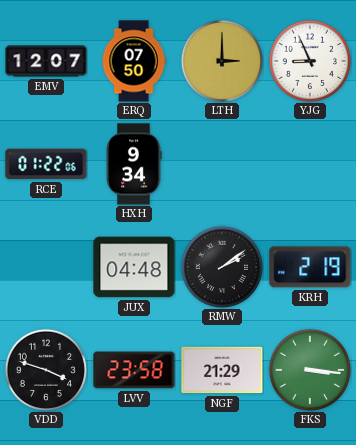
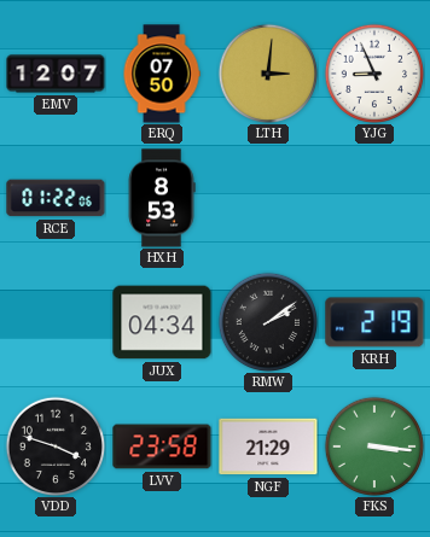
LTH: 3:00 -> 3:01 (267, 72)
HXH: 9:34 -> 8:53 (162, 198)
JUX: 04:48 -> 04:34 (162, 322)
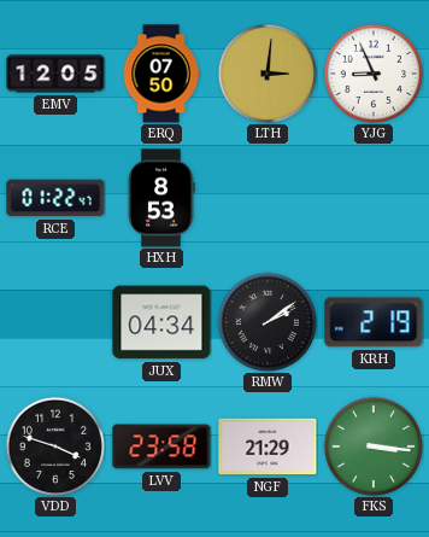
EMV: 12:07 -> 12:05 (55, 74)
RCE: 01:22:06 -> 01:22:47 (55, 198)
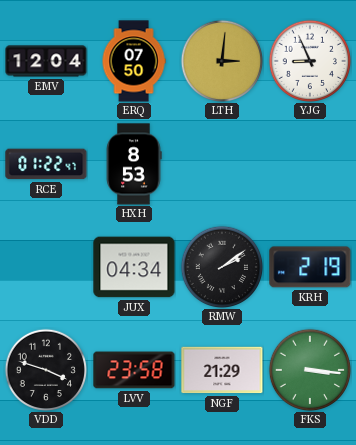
EMV: 12:05 -> 12:04 (46, 61)
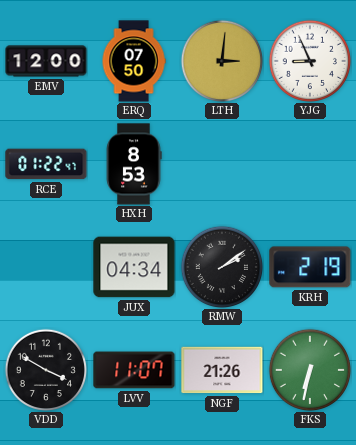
EMV: 12:04 -> 12:00 (46, 61)
VDD: 3:48 -> 3:50 (45, 369)
LVV: 23:58 -> 11:07 (134, 370)
NGF: 21:29 -> 21:26 (222, 370)
FKS: 3:16 -> 6:32 (309, 369)
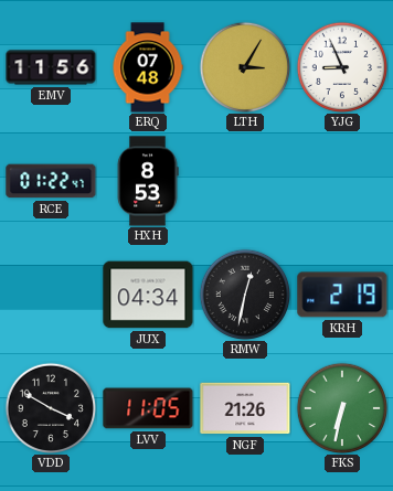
EMV: 12:00 -> 11:56 (51, 67)
ERQ: 07:50 -> 07:48 (148, 67)
LTH: 3:01 -> 3:05 (244, 66)
RMW: 2:09 -> 12:32 (244, 293)
LVV: 11:07 -> 11:05 (148, 408)
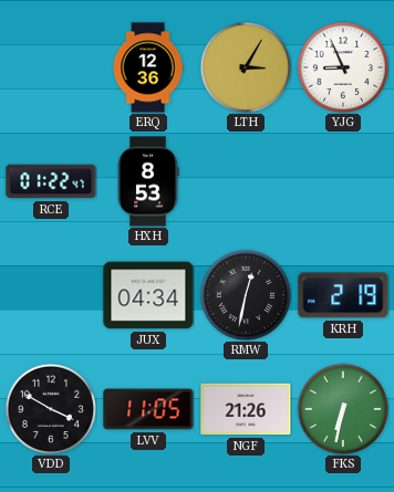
EMV: 11:56 -> none (51, 67)
ERQ: 07:48 -> 12:36 (148, 67)
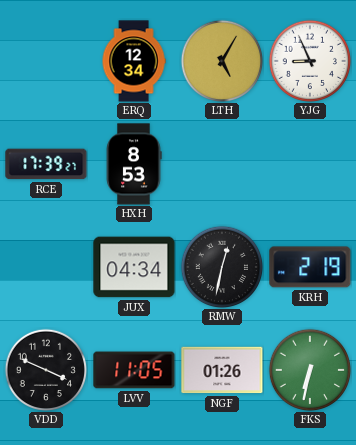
ERQ: 12:36 -> 12:34 (134, 61)
LTH: 3:05 -> 5:05 (221, 60)
RCE: 01:22 -> 17:39 (46, 164)
VDD: 3:50 -> 3:49 (45, 369)
NGF: 21:26 -> 01:26 (222, 370)
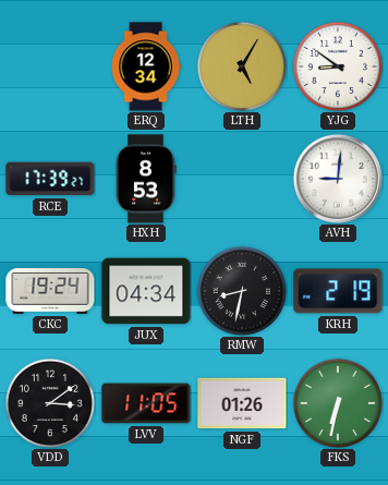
YJG: 8:56 -> 8:51 (337, 65)
AVH: none -> 9:01 (338, 179)
CKC: none -> 19:24 (50, 292)
RMW: 12:32 -> 8:32 (241, 290)
VDD: 3:49 -> 3:09 (49, 402)
